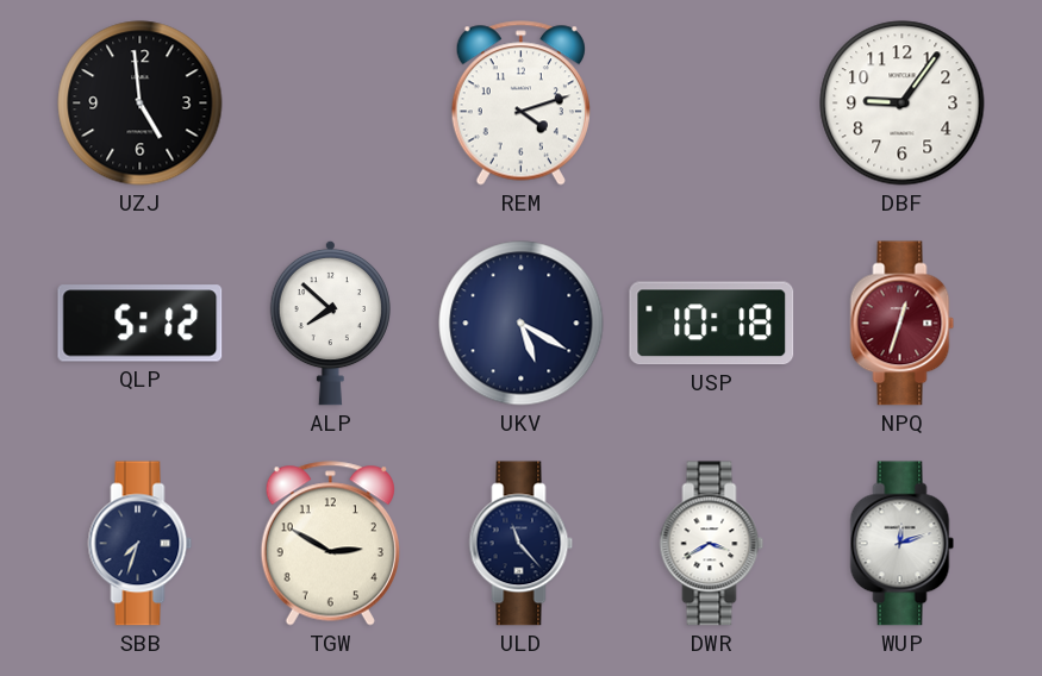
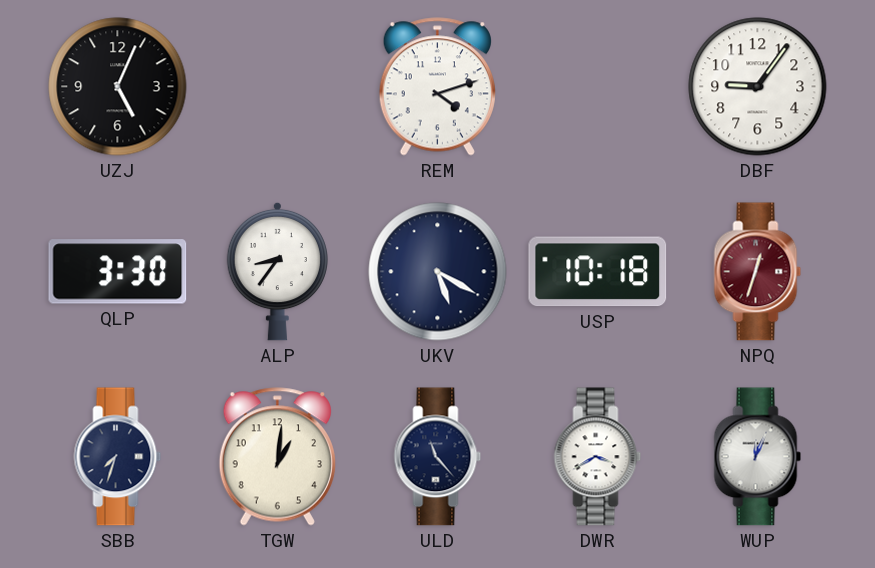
UZJ: 4:59 -> 5:04 (118, 87)
QLP: 5:12 -> 3:30 (118, 272)
ALP: 7:52 -> 8:36 (277, 271)
TGW: 2:50 -> 1:01 (277, 457)
WUP: 12:12 -> 12:04 (758, 457)
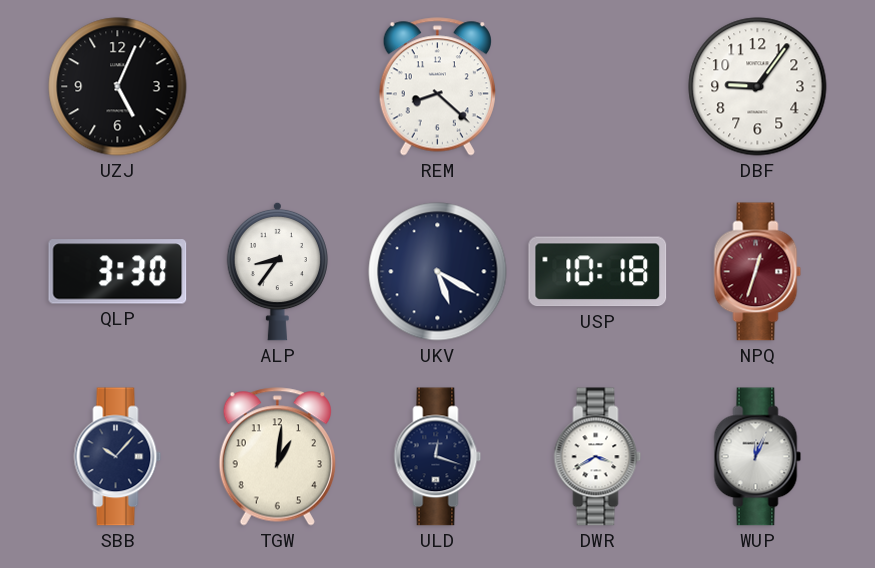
REM: 4:12 -> 8:22 (437, 87)
SBB: 7:33 -> 10:07 (118, 457)
ULD: 11:23 -> 12:18 (438, 457)
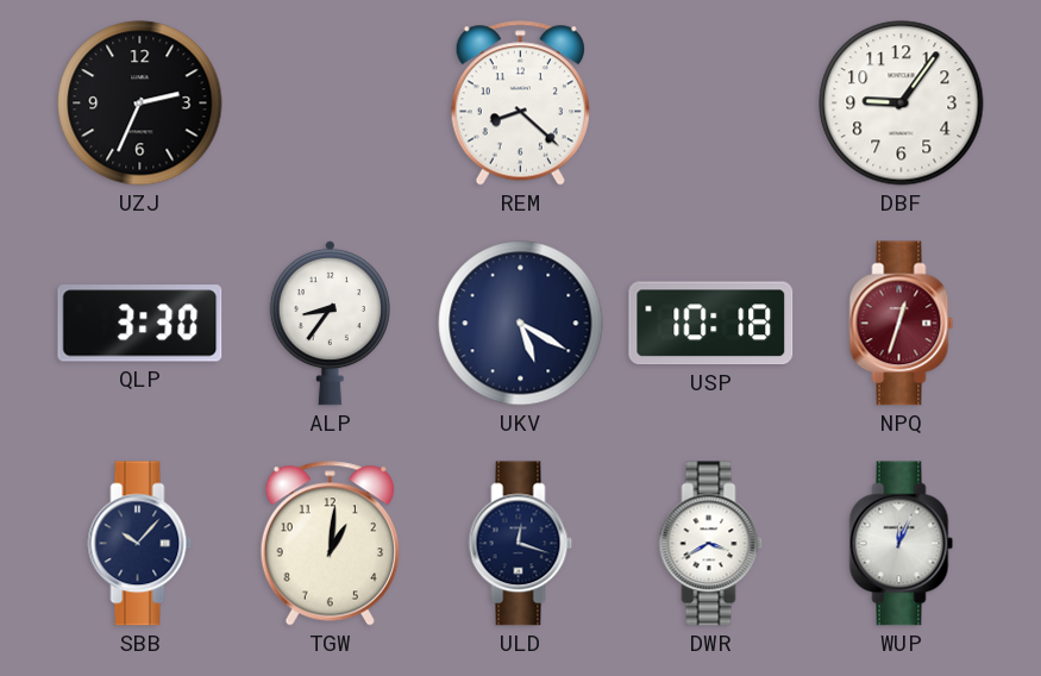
UZJ: 5:04 -> 2:34 (140, 104)
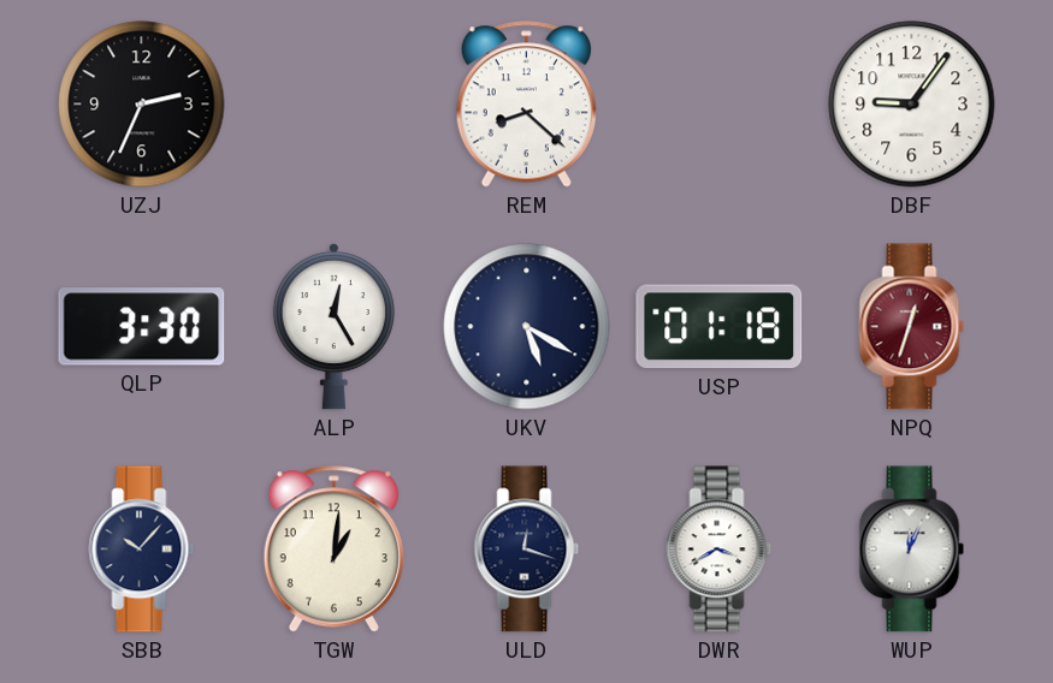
ALP: 8:36 -> 12:25 (333, 326)
USP: 10:18 -> 01:18 (720, 327)
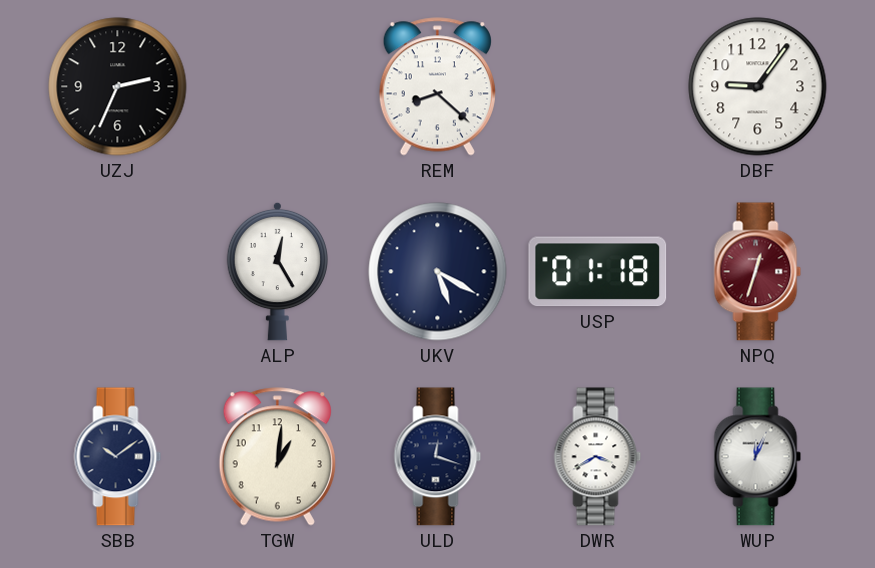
QLP: 3:30 -> none (142, 327)
SBB: 10:07 -> 10:09 (118, 457)
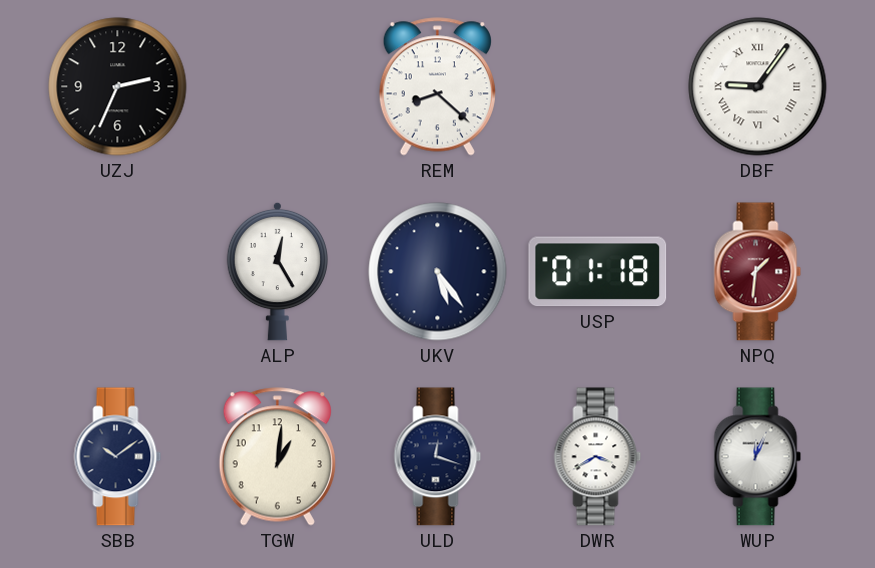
DBF numerals: Arabic -> Roman (758, 87)
UKV: 5:20 -> 5:24 (438, 272)
NPQ: 12:33 -> 1:31 (758, 272)
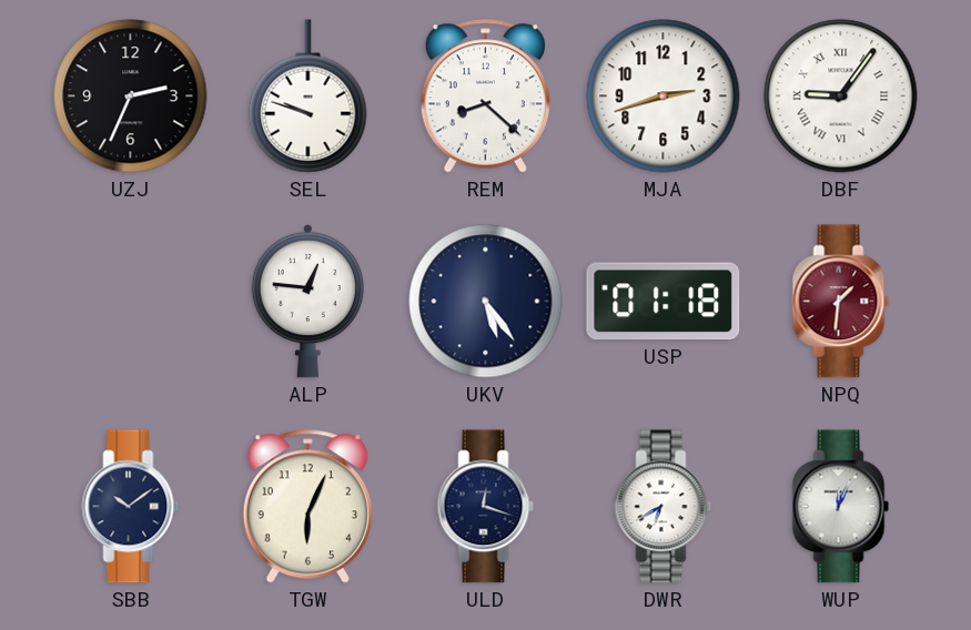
SEL: none -> 9:48 (309, 96)
MJA: none -> 2:42 (664, 96)
ALP: 12:25 -> 12:46 (307, 301)
TGW: 1:01 -> 6:04 (307, 507)
DWR: 3:40 -> 6:40 (664, 507)
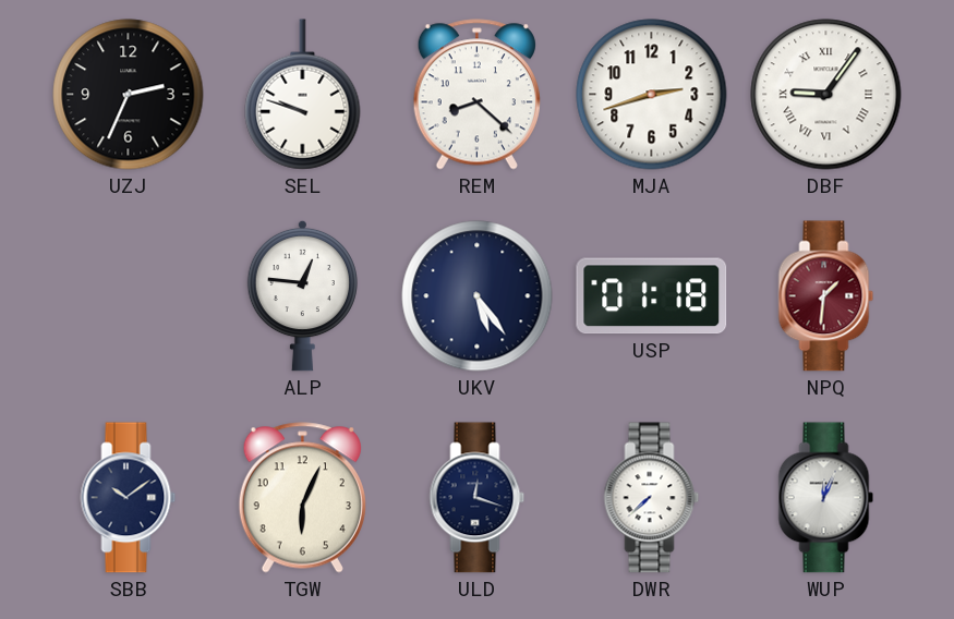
DWR: 6:40 -> 7:38 (652, 498)
